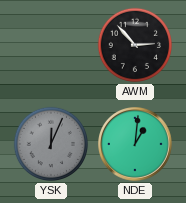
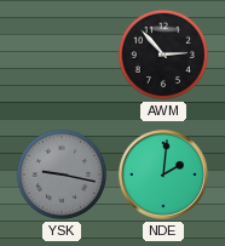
YSK: 12:04 -> 9:17 (62, 175)
NDE: 1:01 -> 2:01 (165, 176)
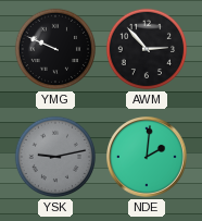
YMG: none -> 9:49 (55, 49)
YSK: 9:17 -> 9:13 (55, 157)
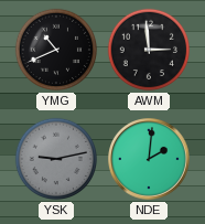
YMG: 9:49 -> 10:41 (56, 50)
AWM: 2:53 -> 2:59 (149, 50)
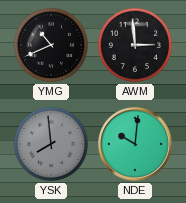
YSK: 9:13 -> 7:59 (51, 144)
NDE: 2:01 -> 10:01 (136, 145)
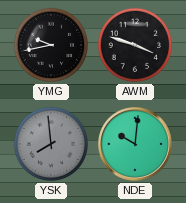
YMG: 10:41 -> 9:43 (51, 45)
AWM: 2:59 -> 3:48 (135, 45)
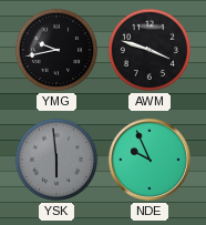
YSK: 7:59 -> 5:59 (56, 160)
NDE: 10:01 -> 9:56 (151, 161)
